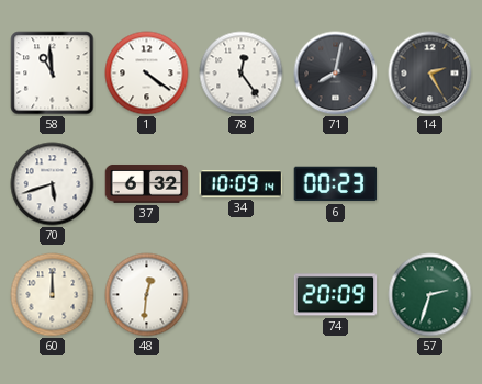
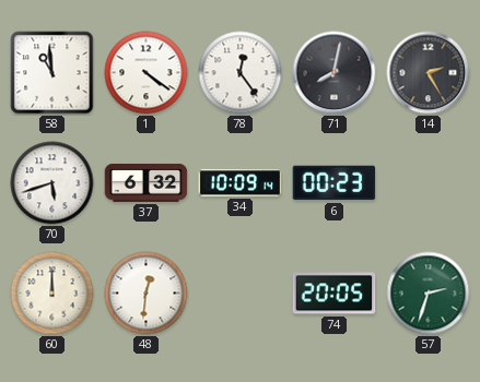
74: 20:09 -> 20:05 (335, 294)
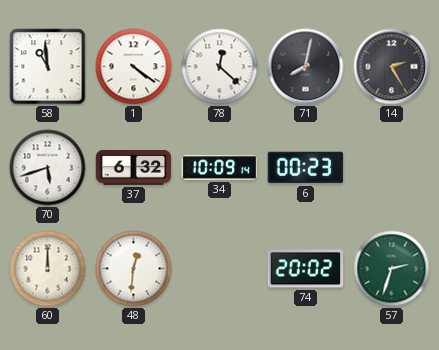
78: 12:24 -> 12:22 (220, 67)
74: 20:05 -> 20:02 (306, 269)
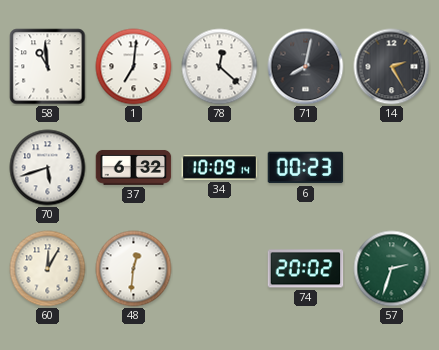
1: 4:21 -> 7:01 (134, 67)
60: 12:00 -> 12:05 (48, 269)
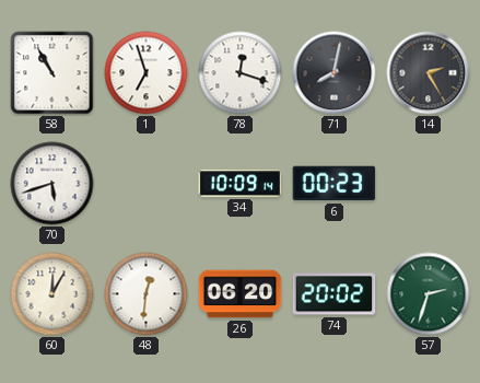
58: 10:59 -> 10:55 (52, 73)
1: 7:01 -> 6:57 (147, 73)
78: 12:22 -> 12:18 (241, 73)
37: 6:32 -> none (134, 168)
26: none -> 06:20 (241, 294)
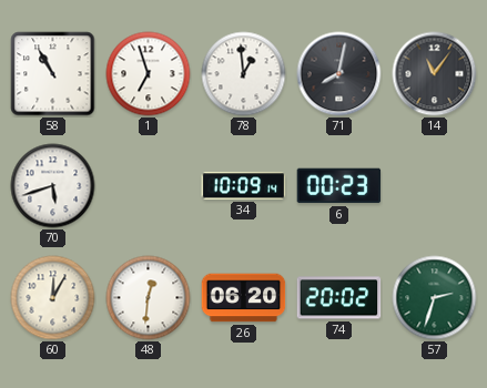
78: 12:18 -> 12:59 (244, 74)
14: 2:25 -> 11:06 (435, 74)
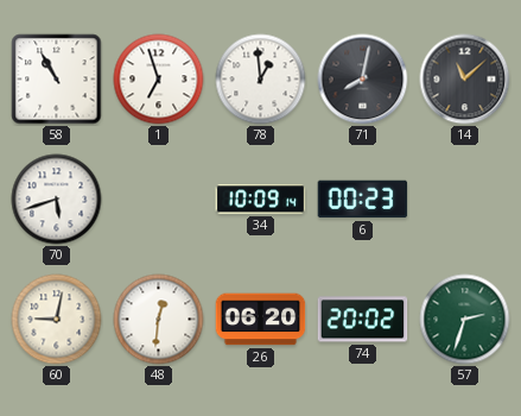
14: 11:06 -> 11:08 (465, 80)
60: 12:05 -> 9:02 (57, 320)
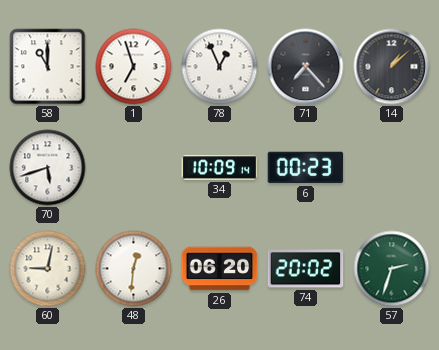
58: 10:55 -> 11:00 (48, 67)
78: 12:59 -> 12:56 (220, 67)
71: 8:02 -> 7:23 (306, 67)
14: 11:08 -> 1:08 (392, 67)
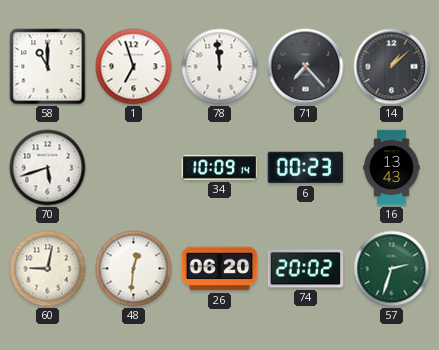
78: 12:56 -> 11:59 (220, 67)
16: none -> 13:43 (392, 168)
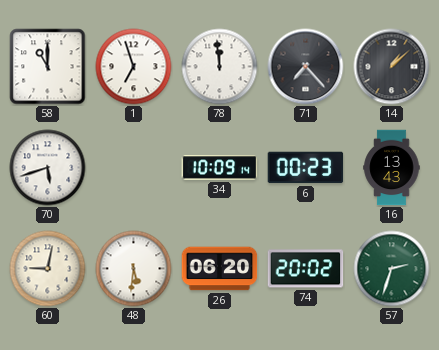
48: 12:31 -> 5:31 (134, 269)
